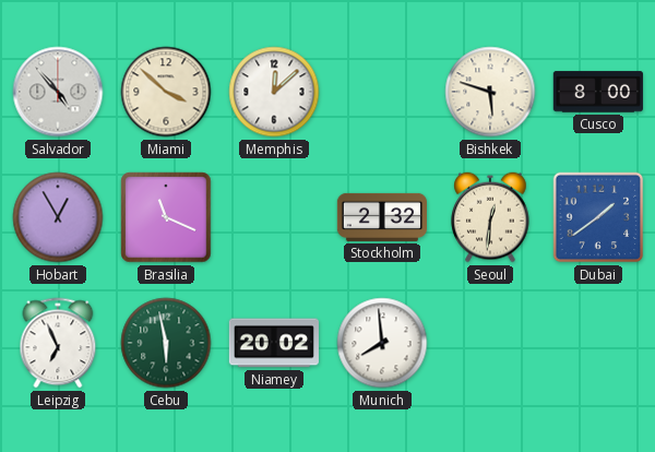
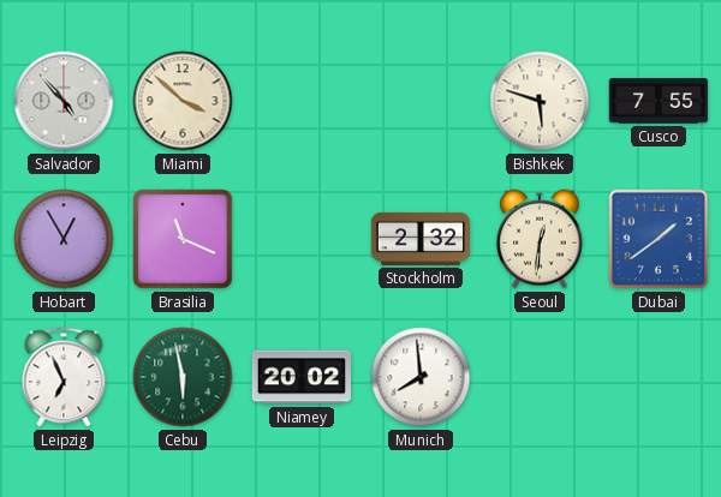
Memphis: 12:08 -> none (274, 92)
Cusco: 8:00 -> 7:55 (659, 101)
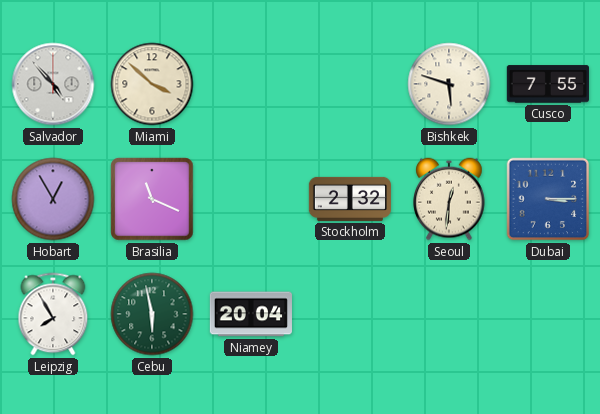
Dubai: 1:39 -> 3:15 (548, 199)
Leipzig: 6:56 -> 7:55 (53, 314)
Niamey: 20:02 -> 20:04 (251, 314)
Munich: 7:59 -> none (421, 377)
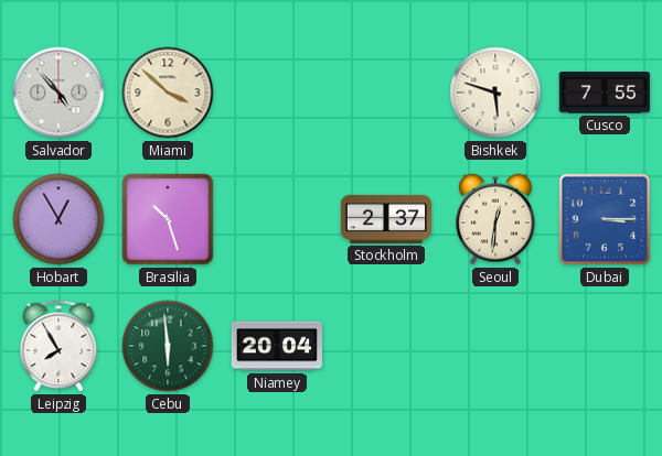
Brasilia: 11:19 -> 10:27 (168, 219)
Stockholm: 2:32 -> 2:37 (385, 219)
Cebu: 5:58 -> 5:59 (168, 346)
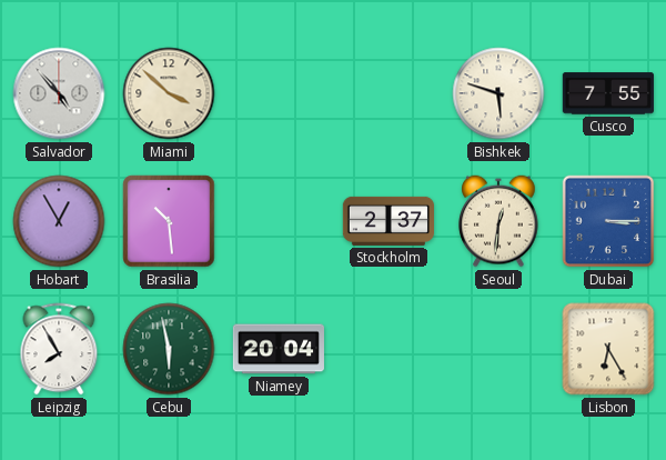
Brasilia: 10:27 -> 10:29 (169, 221)
Cebu: 5:59 -> 5:58 (169, 349)
Lisbon: none -> 6:25 (608, 349)
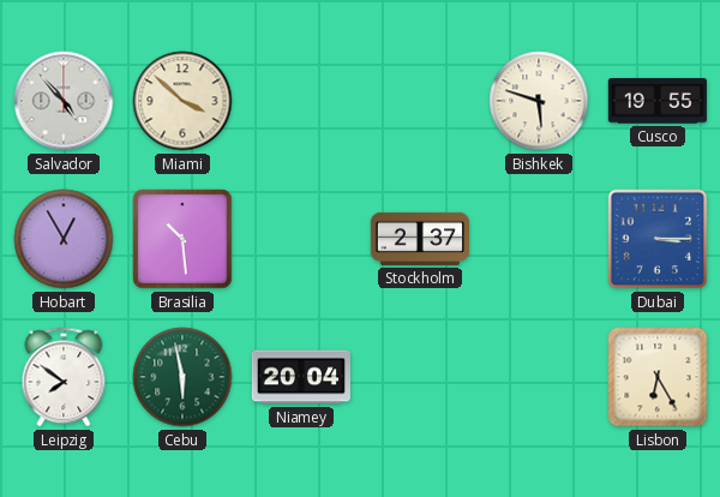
Cusco: 7:55 -> 19:55 (658, 101)
Seoul: 12:31 -> none (498, 221)
Leipzig: 7:55 -> 7:51 (64, 377)
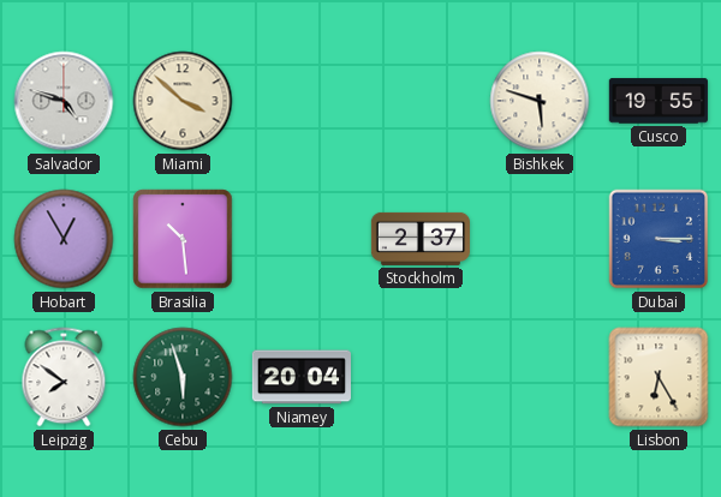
Salvador: 4:53 -> 4:48 (64, 101)
Cebu: 5:58 -> 5:57 (183, 377)
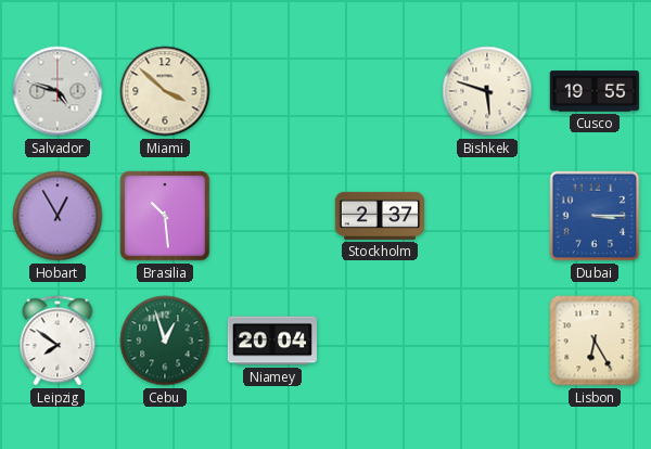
Cebu: 5:57 -> 12:57 (165, 341)
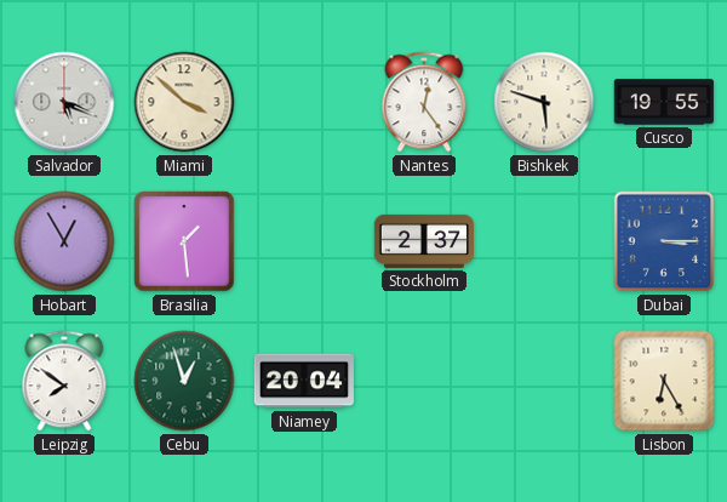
Salvador: 4:48 -> 5:19 (64, 102)
Nantes: none -> 12:24 (424, 102)
Brasilia: 10:29 -> 1:29 (184, 241)
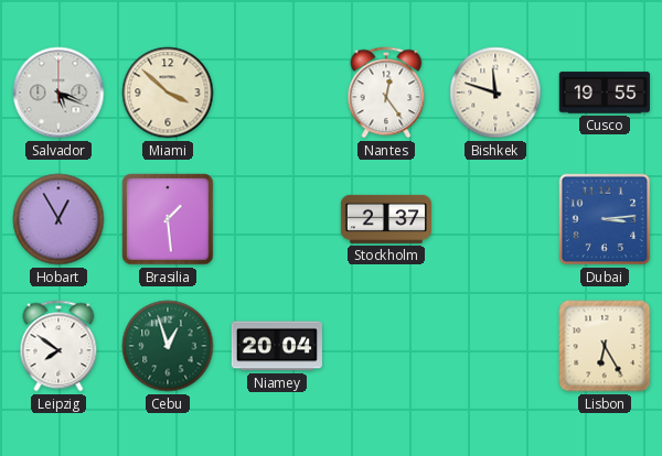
Bishkek: 5:48 -> 11:48 (495, 93)
Dubai: 3:15 -> 3:14 (605, 219)
